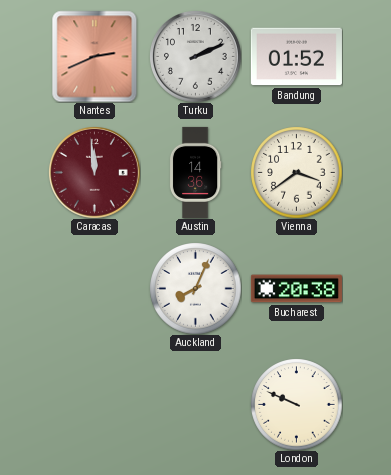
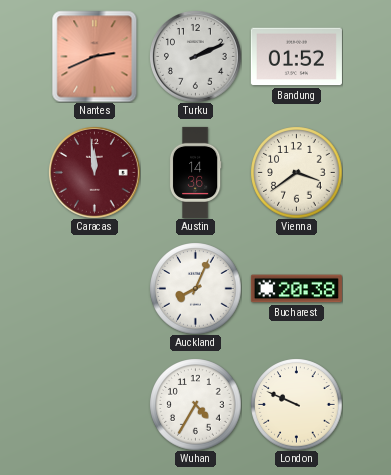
Wuhan: none -> 4:35 (195, 404)
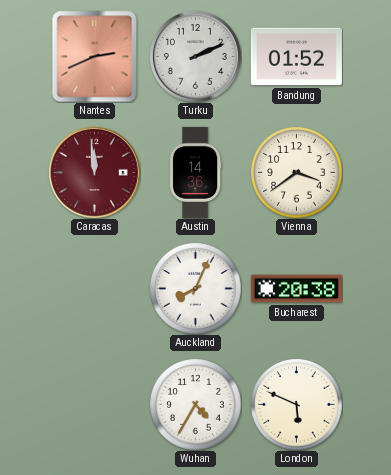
London: 9:49 -> 5:49 (296, 404)
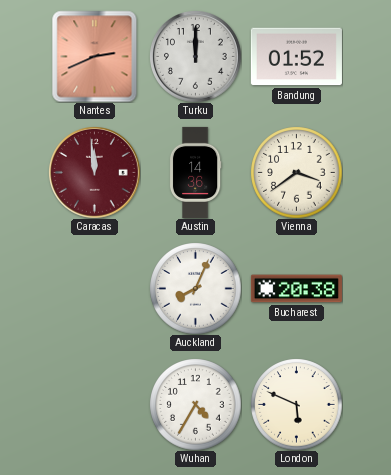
Turku: 2:11 -> 12:00 (196, 57)
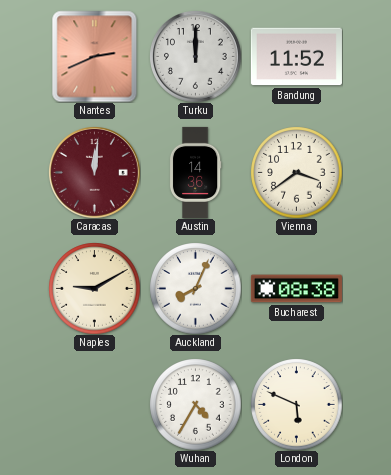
Bandung: 01:52 -> 11:52 (296, 57)
Caracas: 11:59 -> 12:01 (95, 173)
Naples: none -> 9:10 (94, 288)
Bucharest: 20:38 -> 08:38 (296, 289)
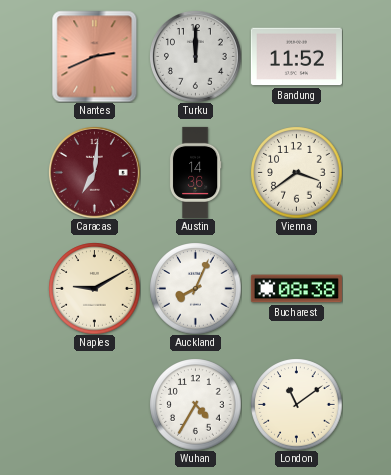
Caracas: 12:01 -> 7:01 (95, 173)
London: 5:49 -> 11:09 (296, 404)
